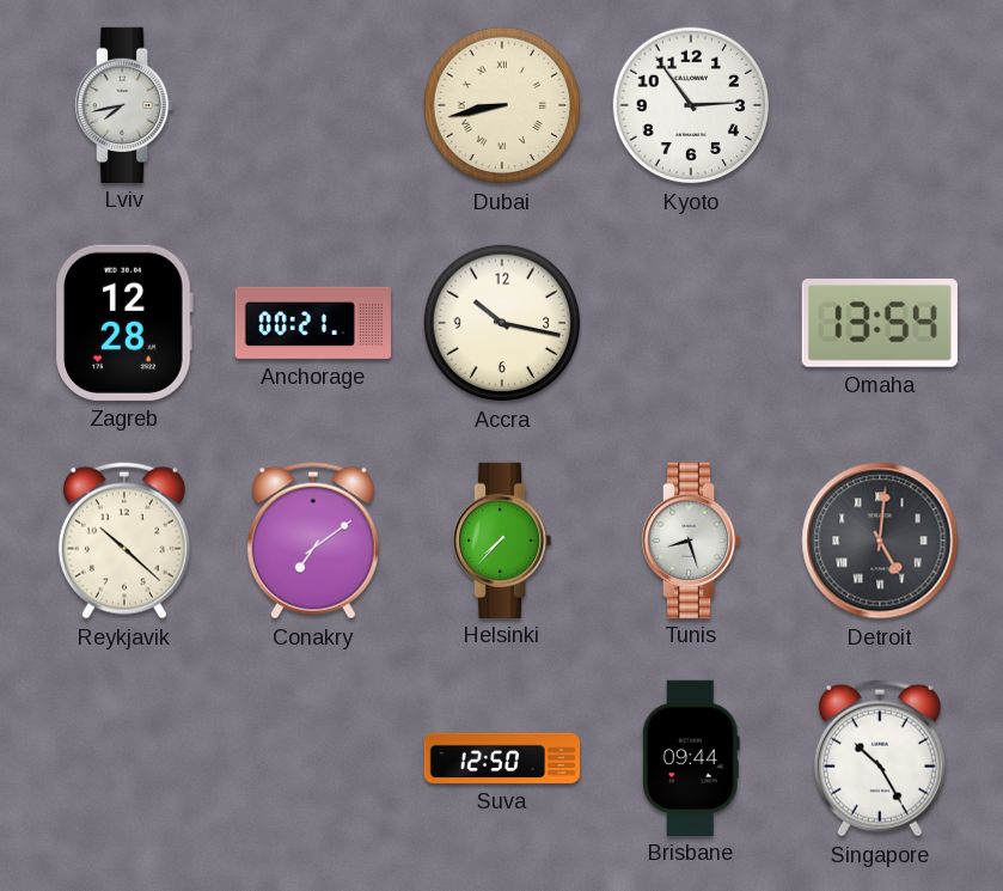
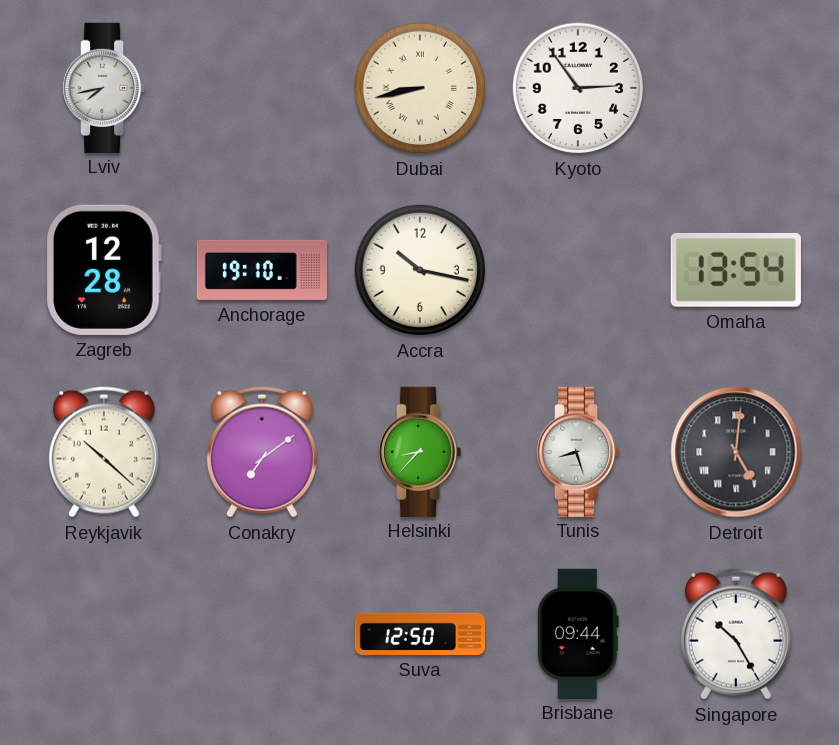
Anchorage: 00:21 -> 19:10 (262, 270)
Helsinki: 7:37 -> 8:37 (420, 451)
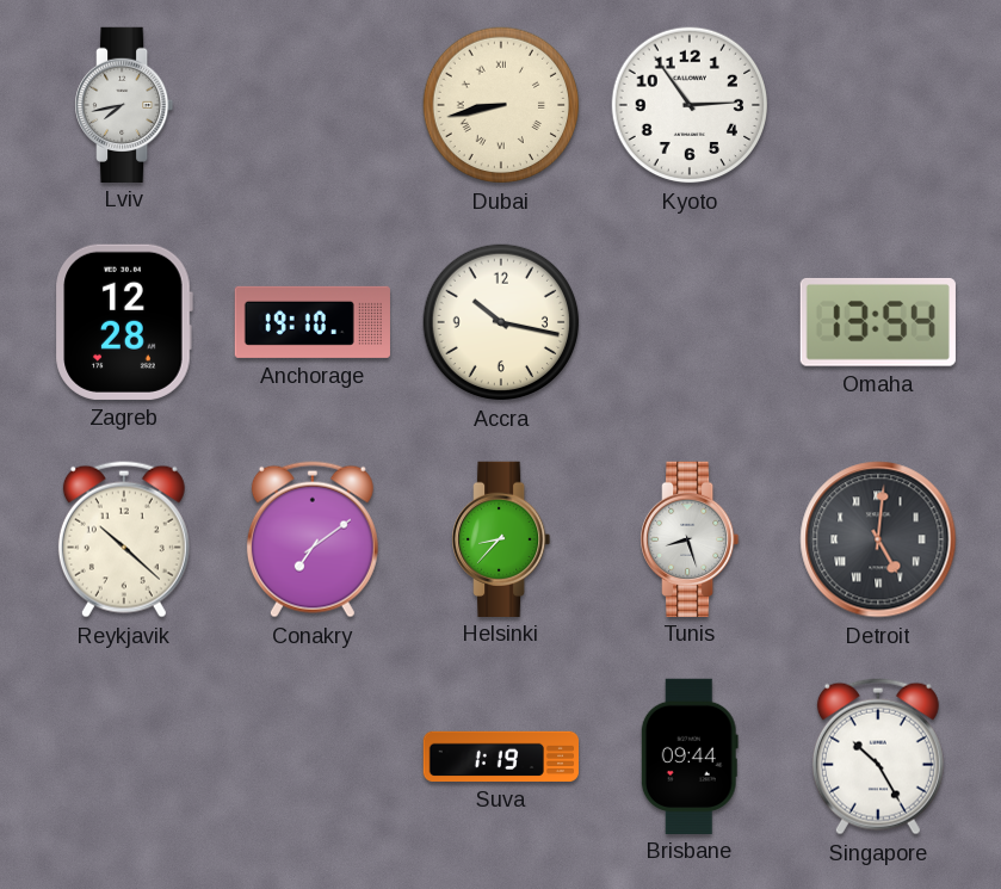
Suva: 12:50 -> 1:19 (500, 757)
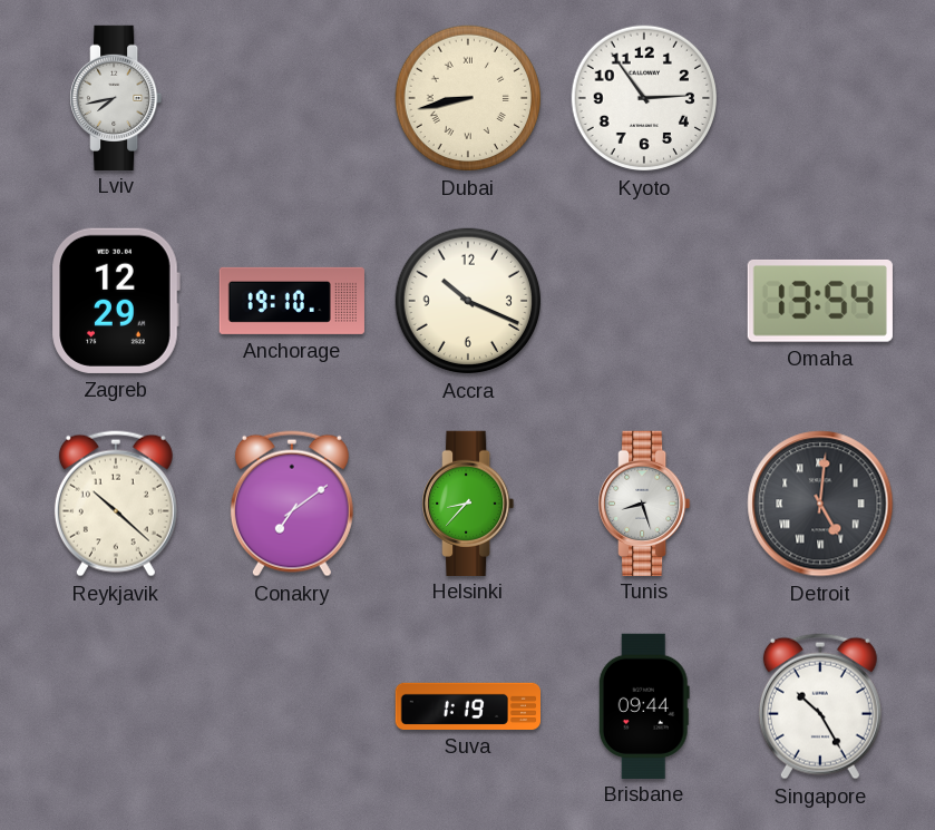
Zagreb: 12:28 -> 12:29 (116, 301)
Accra: 10:17 -> 10:19 (468, 301)
